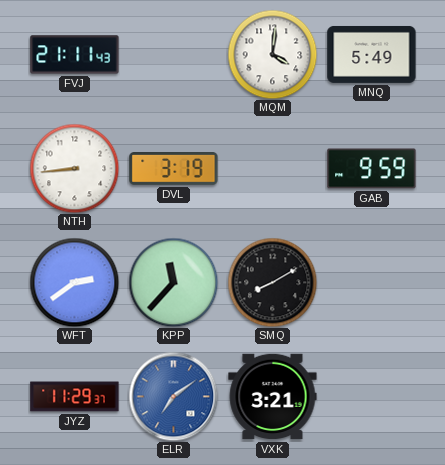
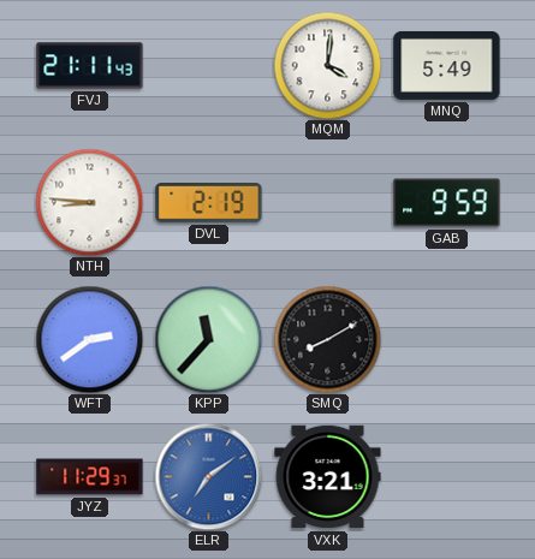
NTH: 8:44 -> 8:46 (89, 202)
DVL: 3:19 -> 2:19 (209, 203)
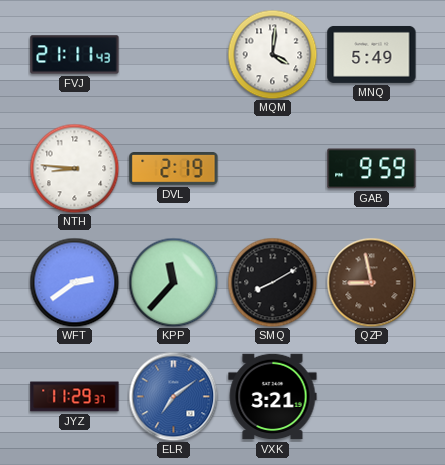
QZP: none -> 8:58 (371, 282)
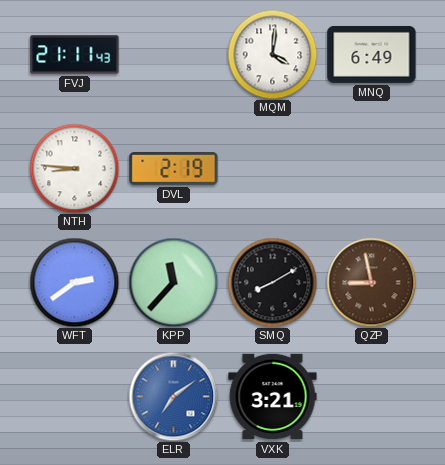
MNQ: 5:49 -> 6:49 (372, 54)
GAB: 9:59 -> none (372, 169)
JYZ: 11:29 -> none (75, 397)
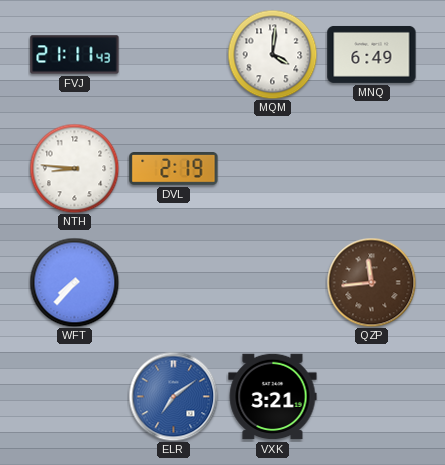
WFT: 2:39 -> 7:37 (74, 282)
KPP: 11:37 -> none (173, 282)
SMQ: 8:10 -> none (272, 282)
QZP: 8:58 -> 11:44 (371, 282)
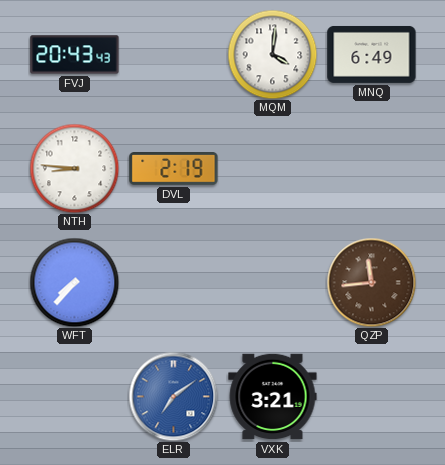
FVJ: 21:11 -> 20:43 (75, 55)
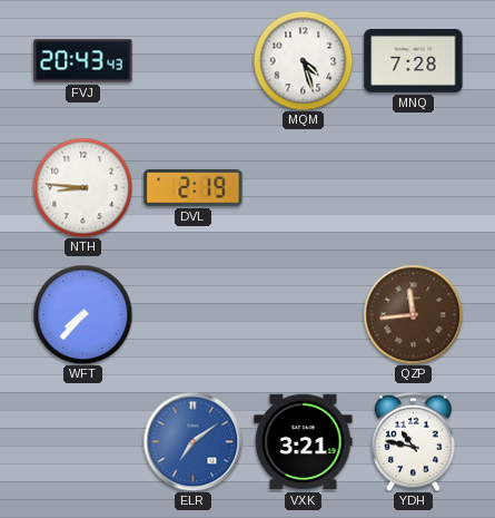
MQM: 4:01 -> 4:27 (303, 60)
MNQ: 6:49 -> 7:28 (414, 60)
YDH: none -> 10:47 (414, 441)
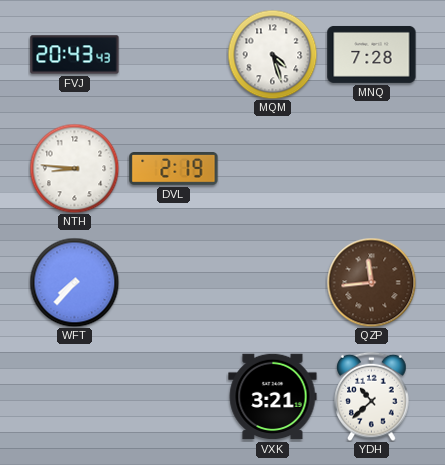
ELR: 7:09 -> none (192, 441)
YDH: 10:47 -> 10:38 (372, 396)
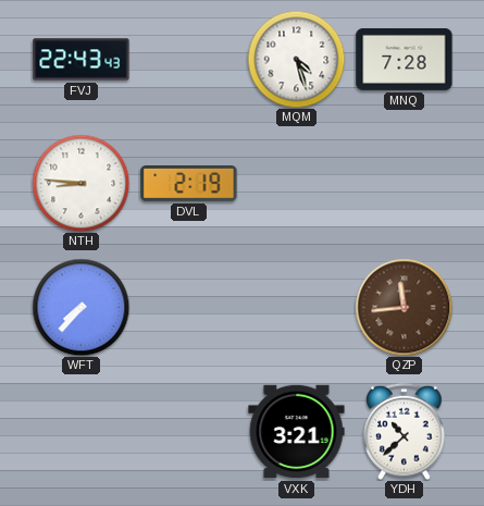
FVJ: 20:43 -> 22:43 (82, 60)
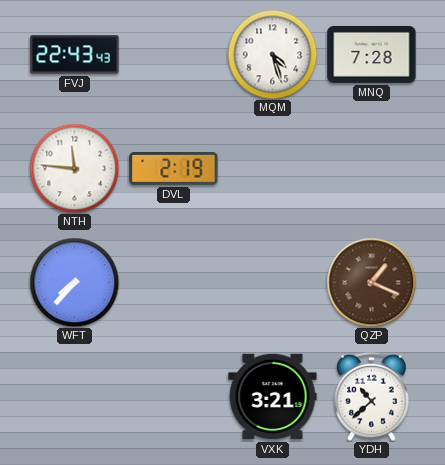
NTH: 8:46 -> 11:46 (74, 168)
QZP: 11:44 -> 1:19 (371, 282)
